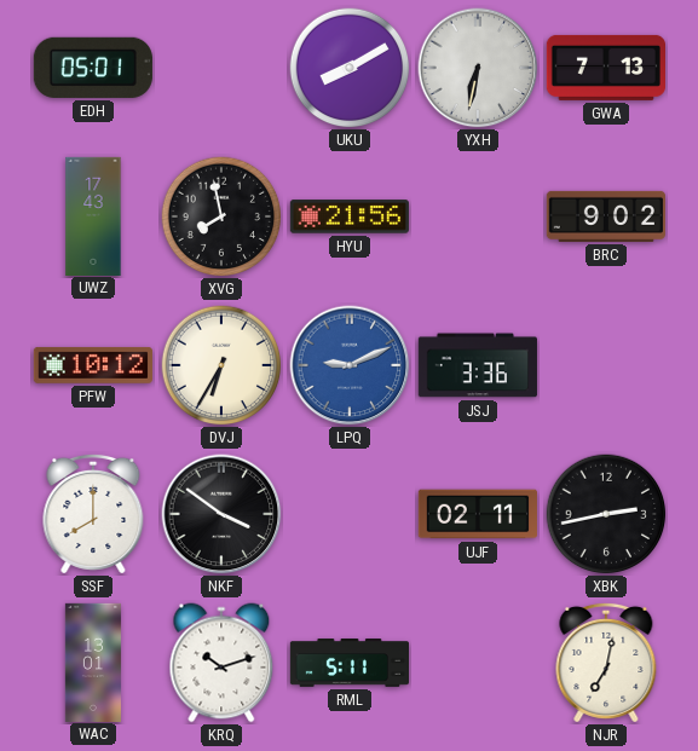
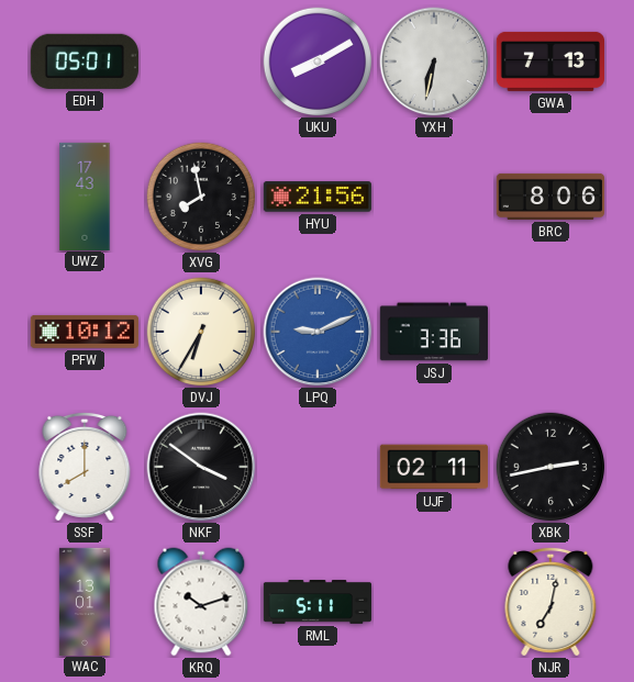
BRC: 9:02 -> 8:06 (549, 197)
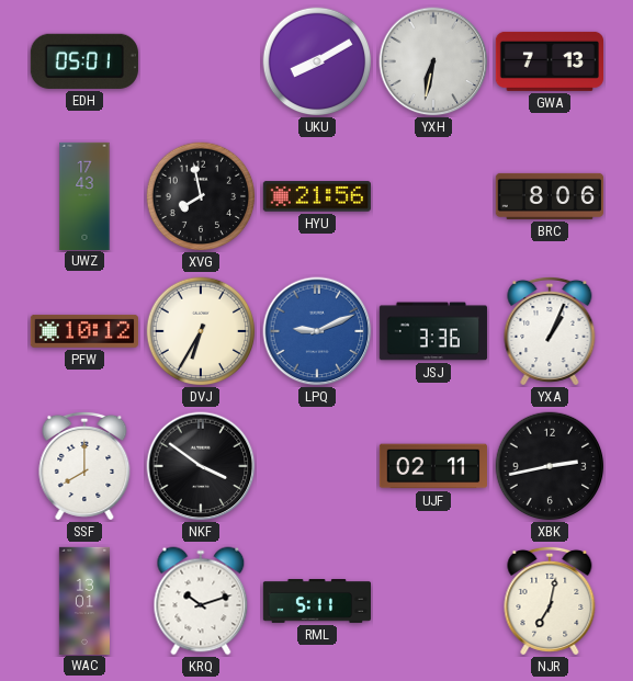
YXA: none -> 1:04 (550, 331)
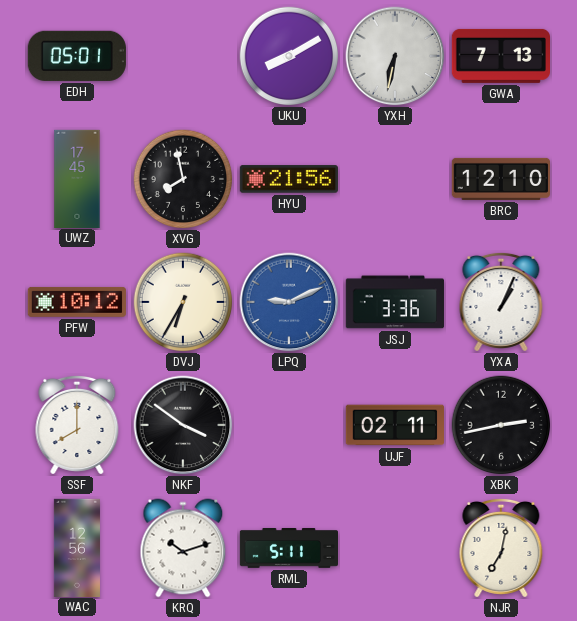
UWZ: 17:43 -> 17:45 (77, 178)
BRC: 8:06 -> 12:10 (500, 179)
WAC: 13:01 -> 12:56 (77, 547)
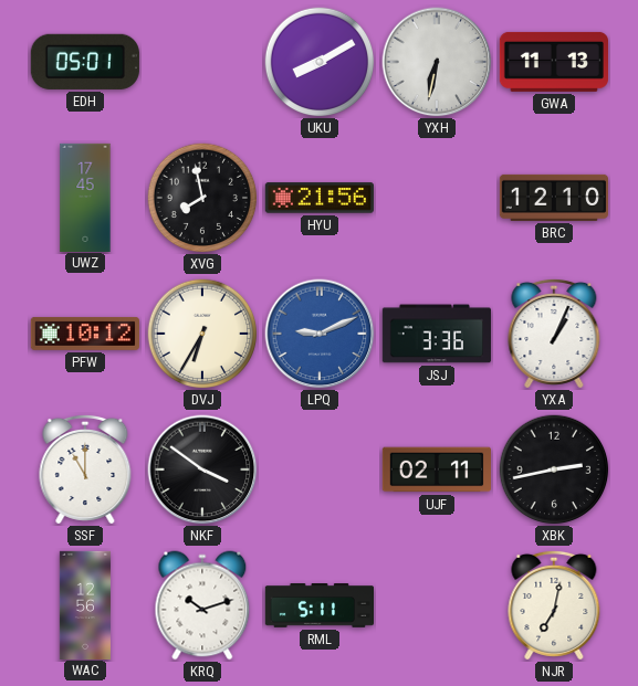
GWA: 7:13 -> 11:13 (553, 62)
SSF: 8:00 -> 11:00 (85, 469)
